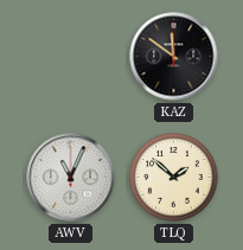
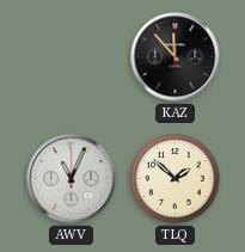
KAZ: 11:51 -> 11:53 (176, 57)
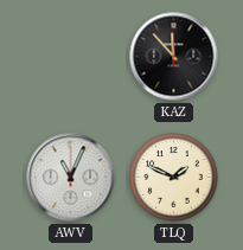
TLQ: 1:52 -> 1:49 (174, 178)
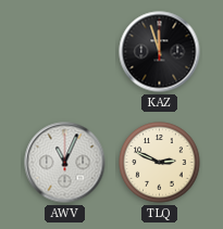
KAZ: 11:53 -> 11:57 (160, 52)
TLQ: 1:49 -> 2:49 (160, 163)
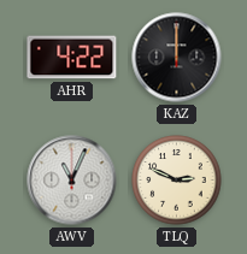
AHR: none -> 4:22 (72, 58)
KAZ: 11:57 -> 12:00 (177, 58)
